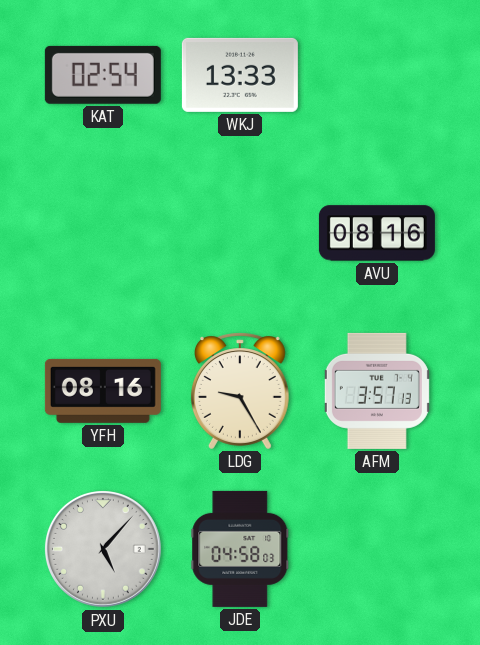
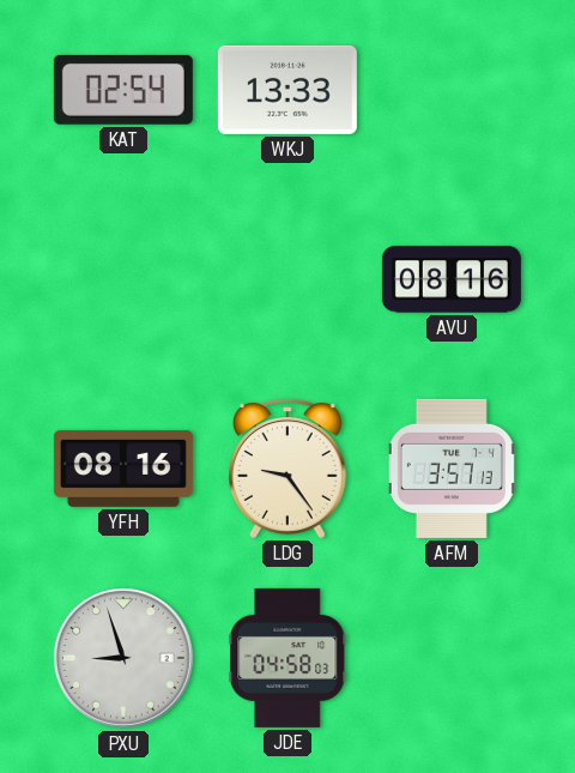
LDG: 9:25 -> 9:24 (287, 469)
PXU: 5:07 -> 8:57 (123, 658)
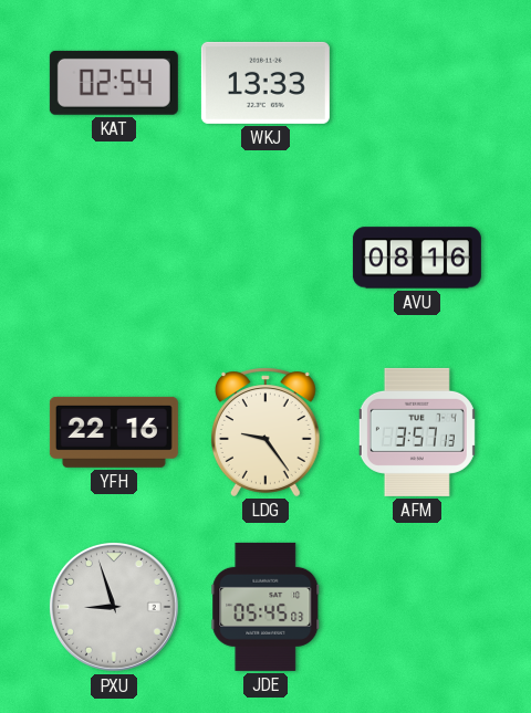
YFH: 08:16 -> 22:16 (114, 432)
JDE: 04:58 -> 05:45 (265, 607)
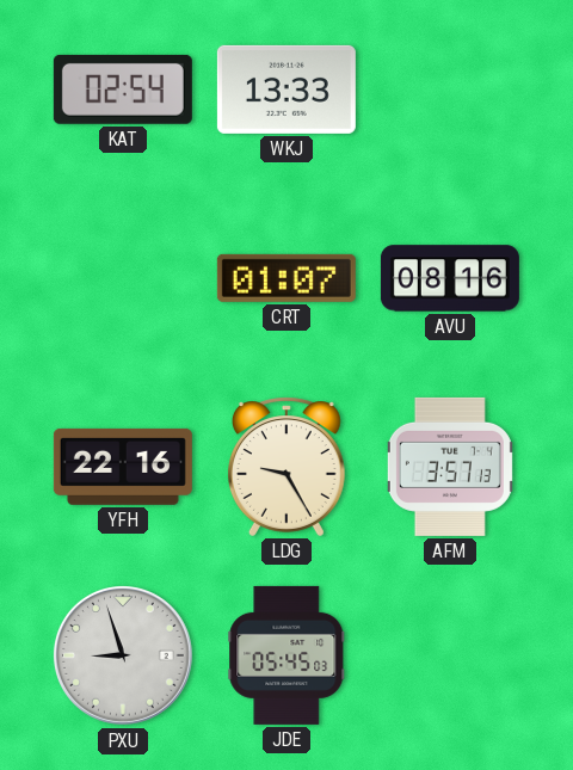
CRT: none -> 01:07 (286, 278)
LDG: 9:24 -> 9:25 (286, 467)
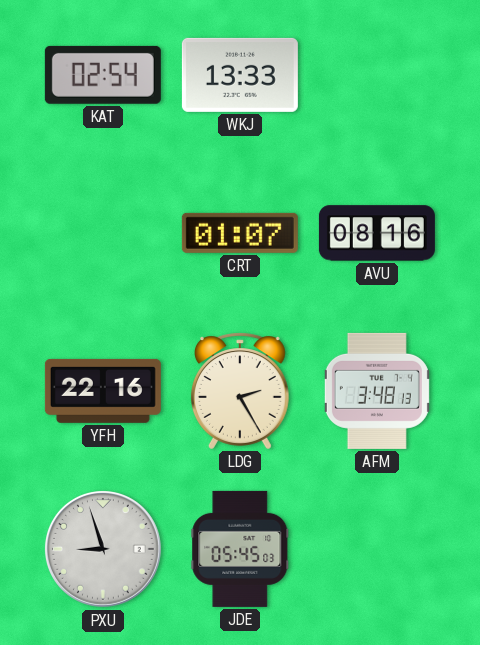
LDG: 9:25 -> 2:25 (240, 391)
AFM: 3:57 -> 3:48 (377, 391)
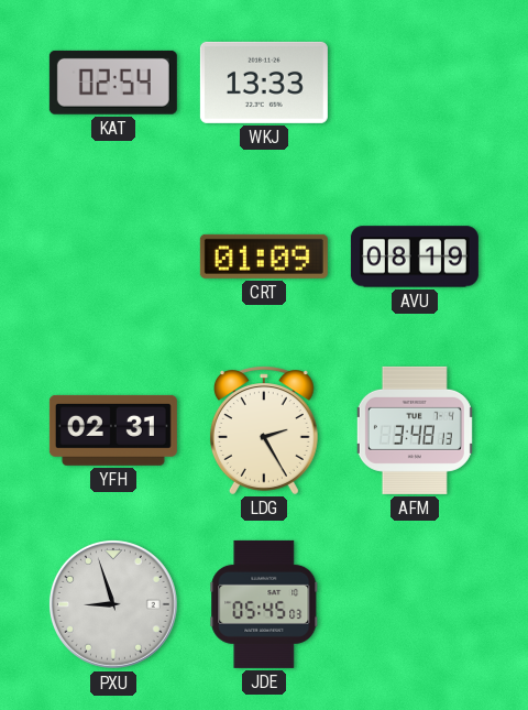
CRT: 01:07 -> 01:09 (264, 256)
AVU: 08:16 -> 08:19 (415, 256)
YFH: 22:16 -> 02:31 (113, 430)
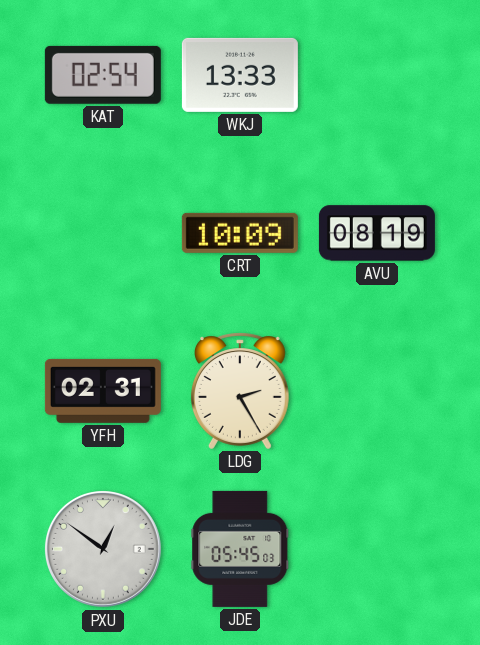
CRT: 01:09 -> 10:09 (240, 233)
AFM: 3:48 -> none (415, 430)
PXU: 8:57 -> 12:51 (103, 549)
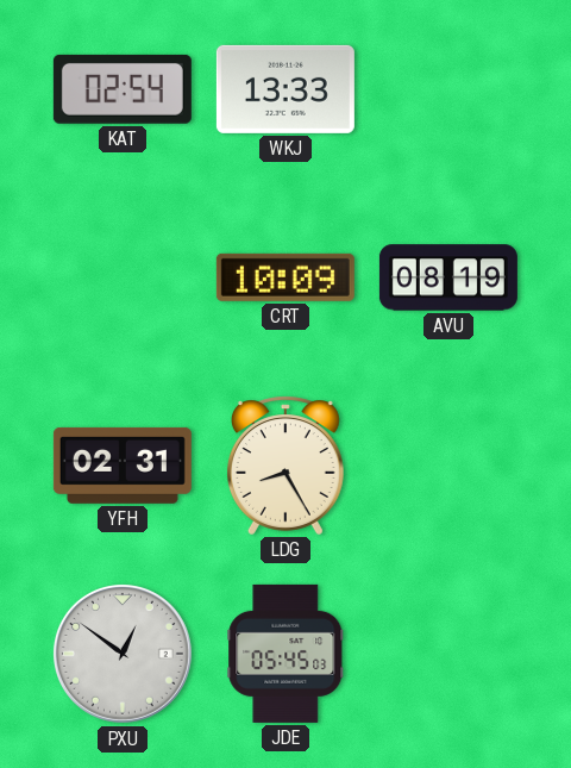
LDG: 2:25 -> 8:25 (285, 466)
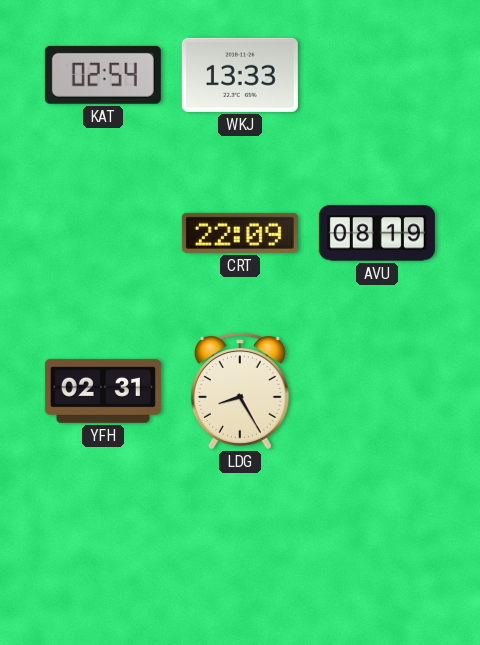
CRT: 10:09 -> 22:09 (240, 233)
PXU: 12:51 -> none (123, 654)
JDE: 05:45 -> none (285, 654)
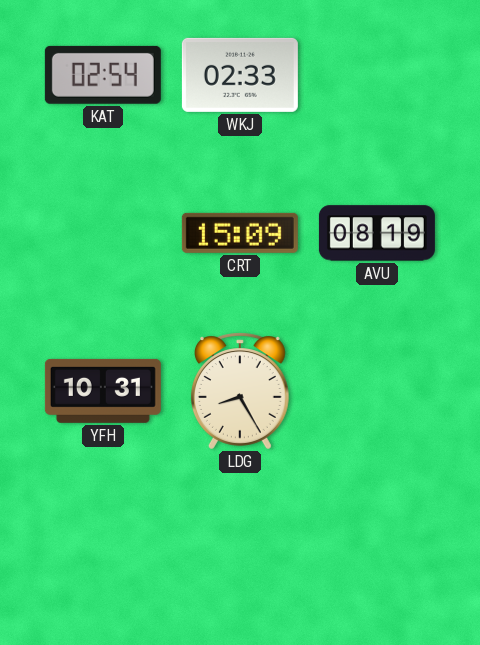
WKJ: 13:33 -> 02:33 (240, 75)
CRT: 22:09 -> 15:09 (240, 233)
YFH: 02:31 -> 10:31 (103, 391)
